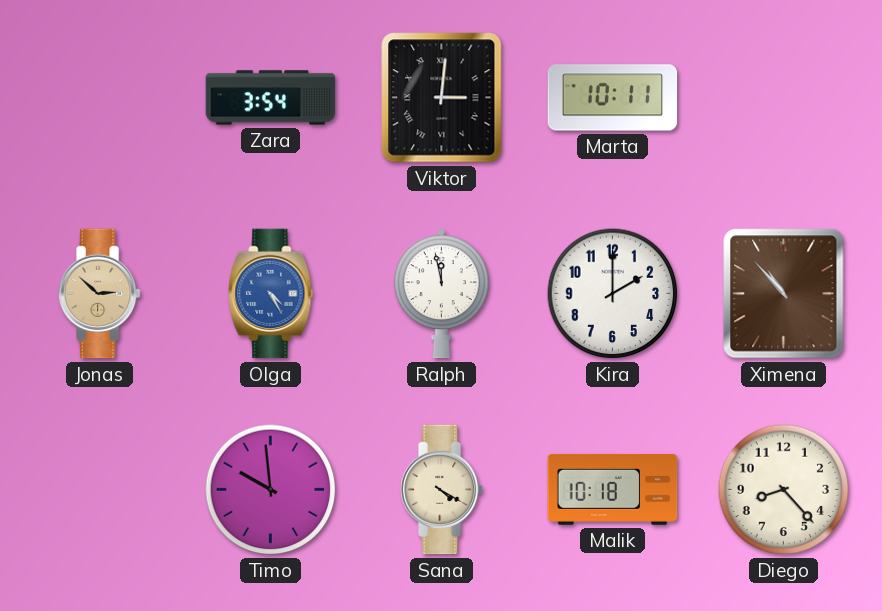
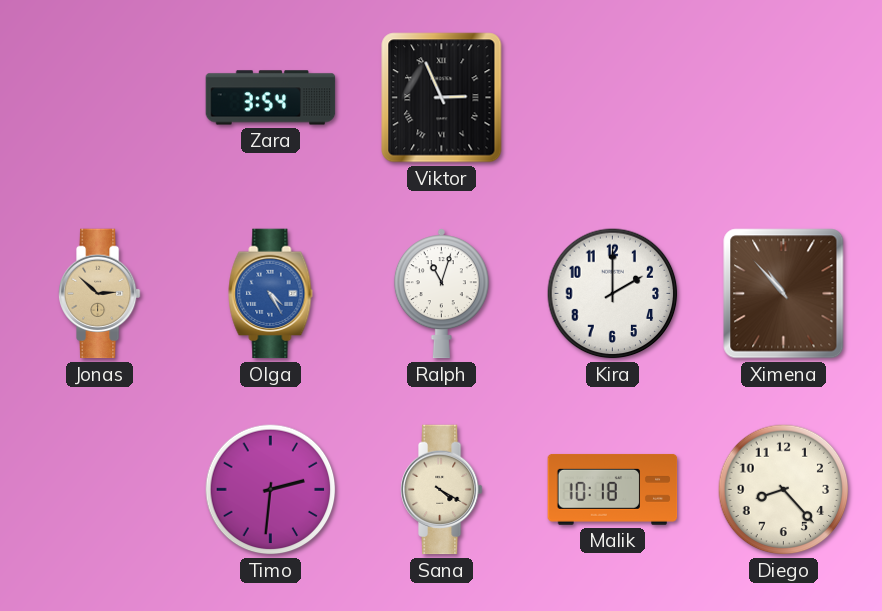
Viktor: 3:01 -> 2:56 (442, 98)
Marta: 10:11 -> none (613, 98)
Ralph: 11:58 -> 11:03 (441, 294)
Timo: 9:59 -> 2:31 (271, 490)
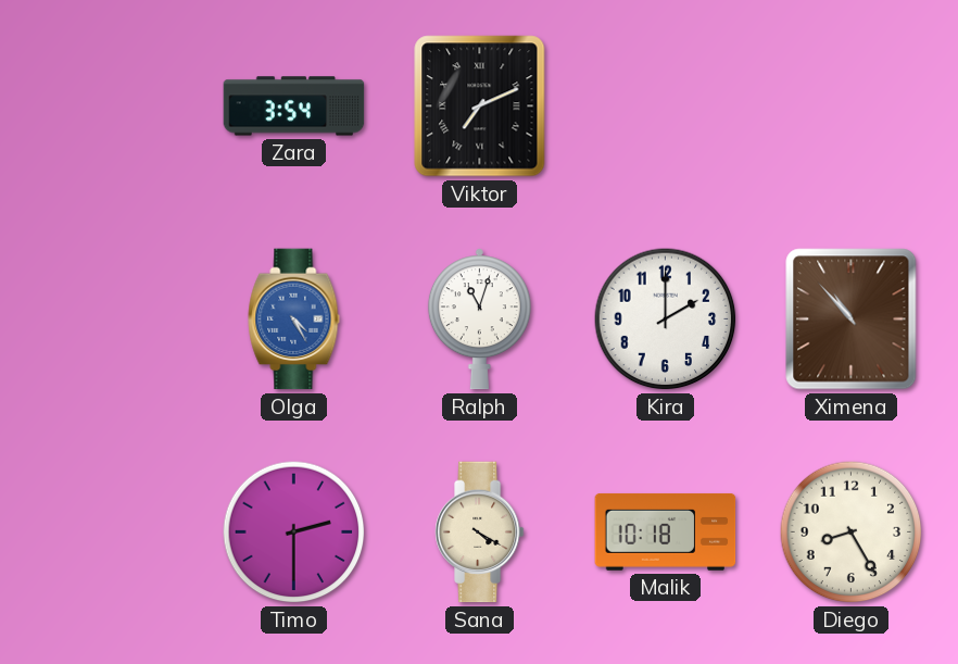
Viktor: 2:56 -> 7:11 (480, 107)
Jonas: 2:52 -> none (99, 294)
Timo: 2:31 -> 2:30 (294, 533)
Diego: 8:23 -> 8:25 (852, 533)
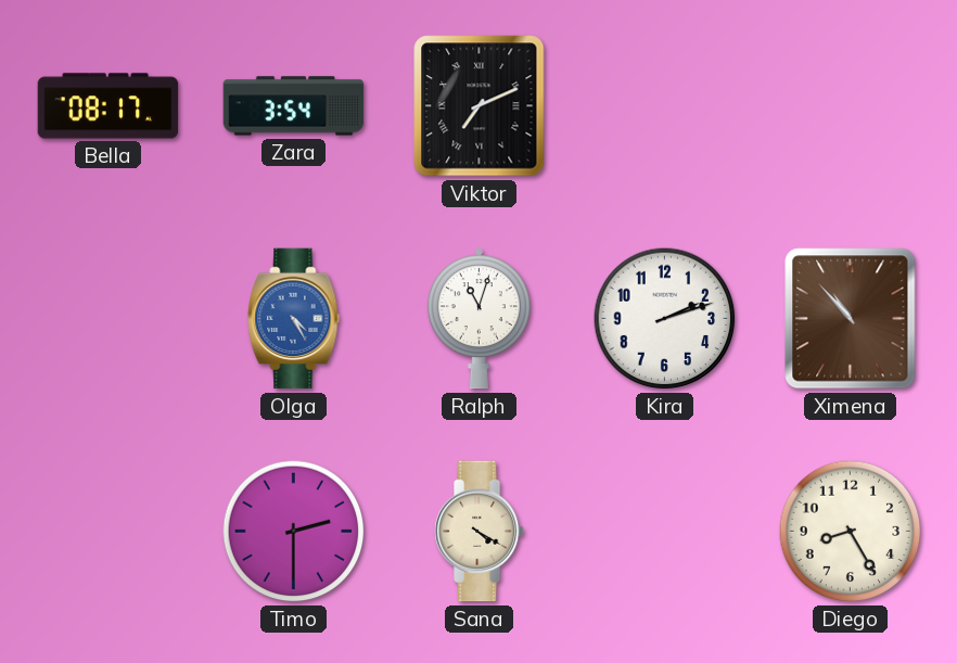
Bella: none -> 08:17 (109, 106)
Kira: 2:00 -> 2:12 (665, 319)
Malik: 10:18 -> none (666, 531)
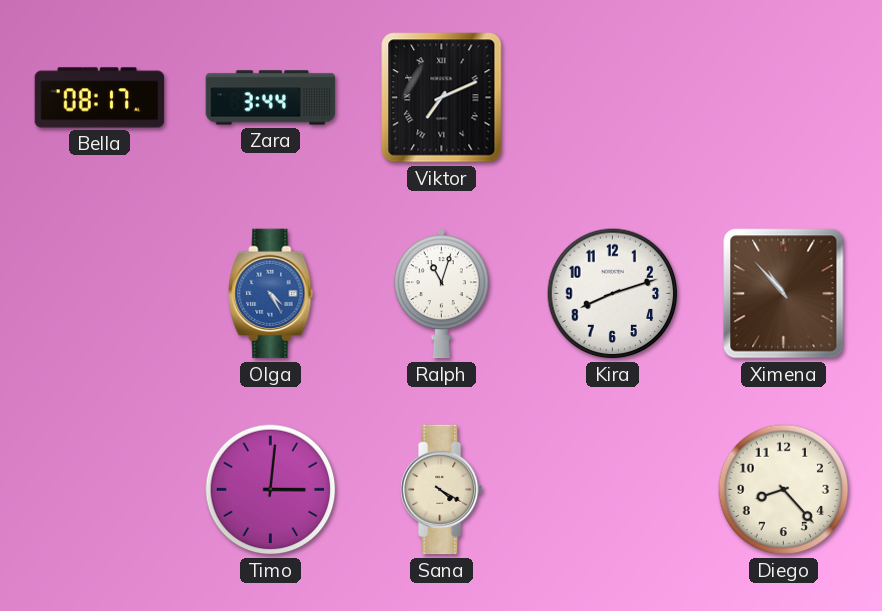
Zara: 3:54 -> 3:44 (271, 98)
Kira: 2:12 -> 8:12 (613, 294)
Timo: 2:30 -> 3:01 (271, 490)
Diego: 8:25 -> 8:23 (784, 490)
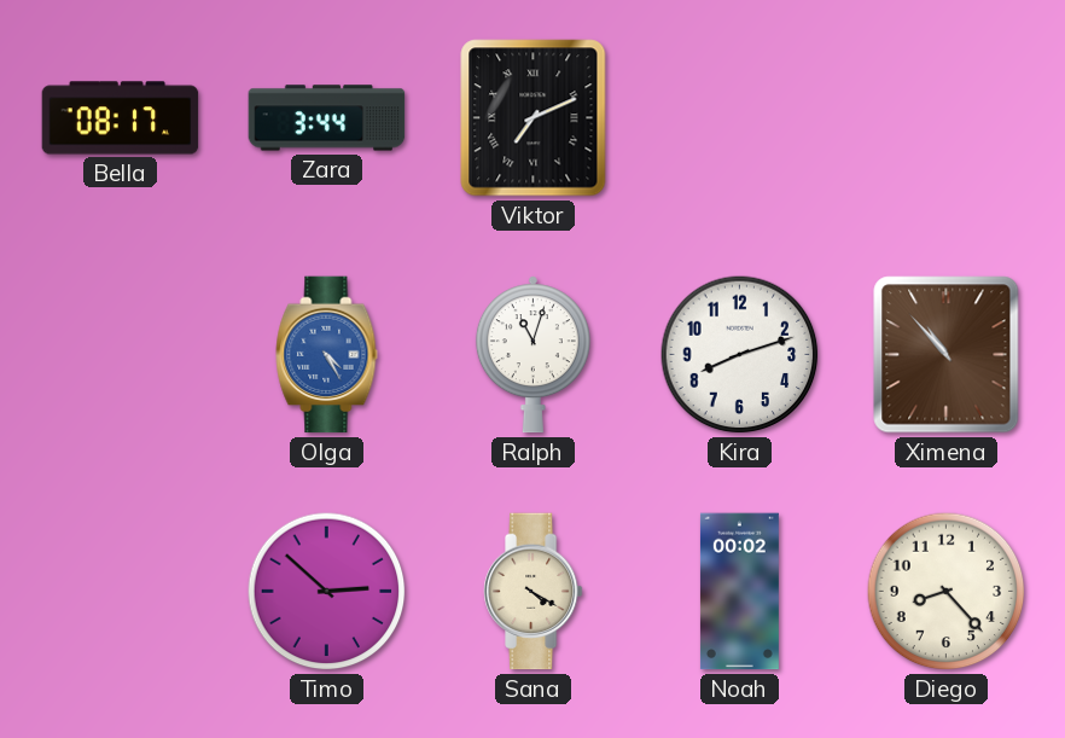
Timo: 3:01 -> 2:52 (327, 592)
Noah: none -> 00:02 (739, 592)
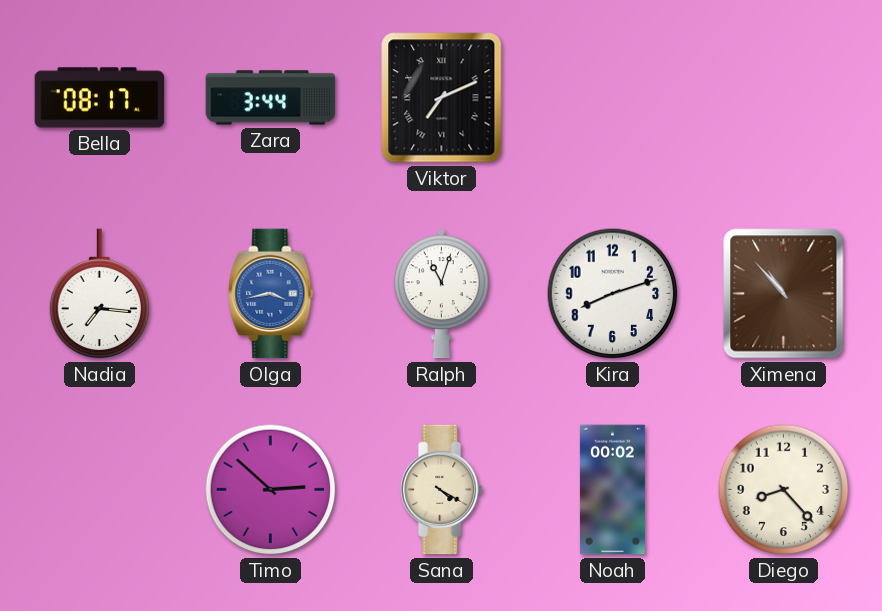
Nadia: none -> 7:16 (100, 294)
Olga: 4:25 -> 3:43 (271, 294)
